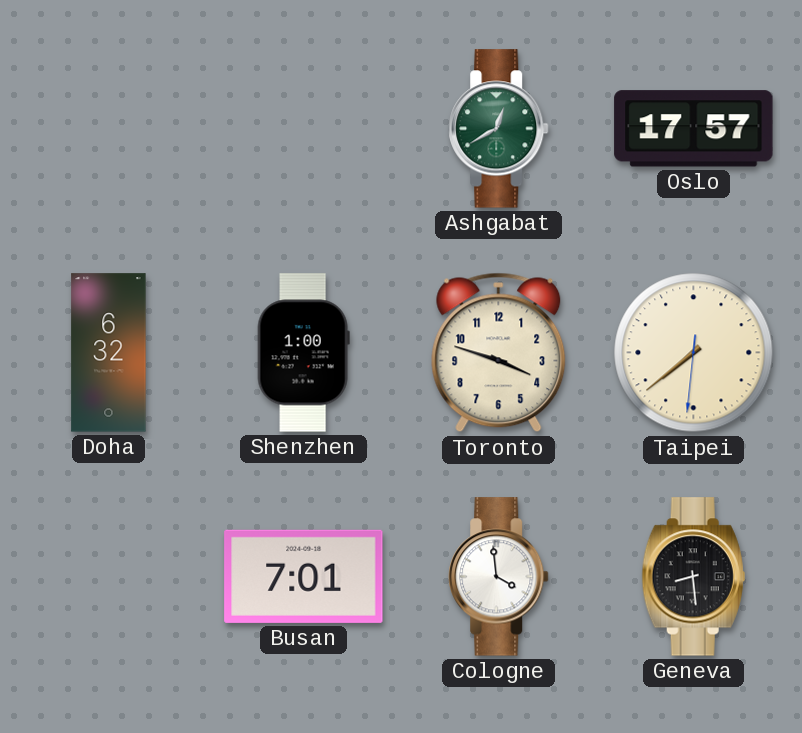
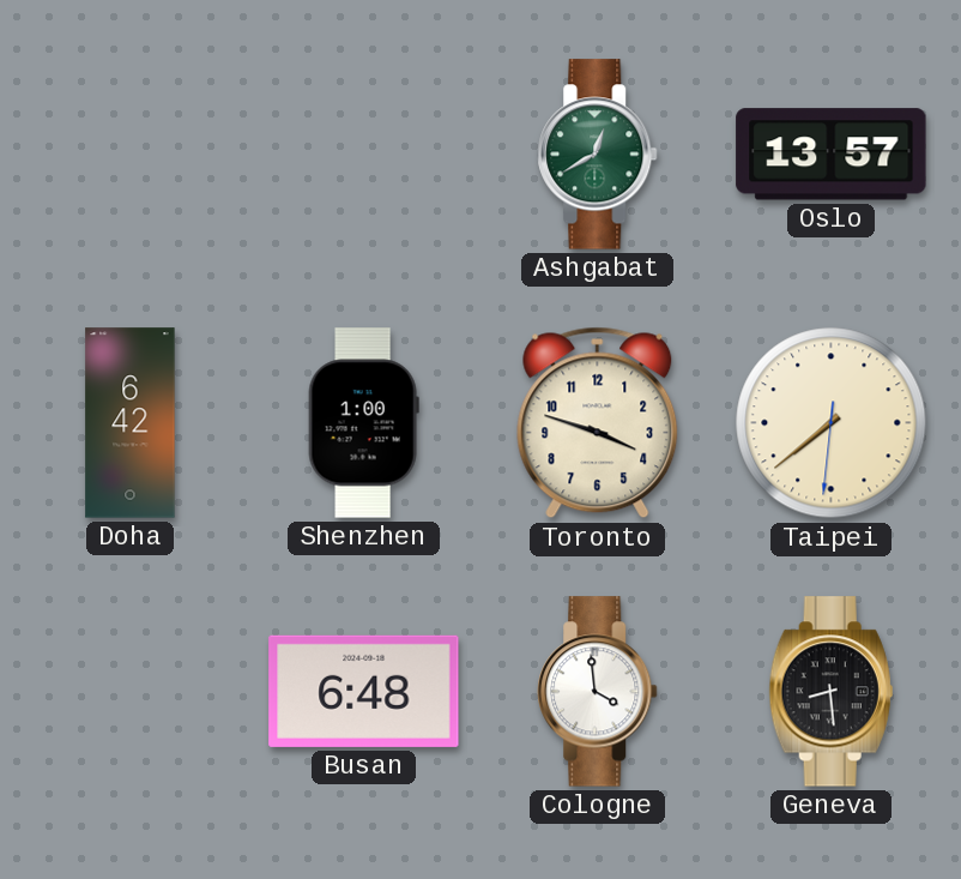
Oslo: 17:57 -> 13:57 (832, 155)
Doha: 6:32 -> 6:42 (131, 423)
Busan: 7:01 -> 6:48 (364, 691)
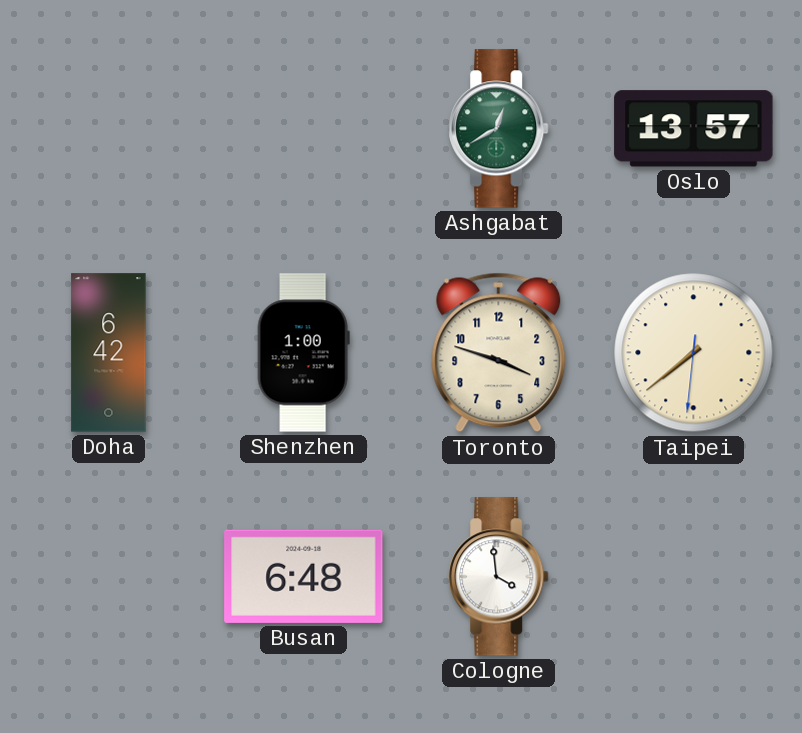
Geneva: 8:29 -> none (830, 692)
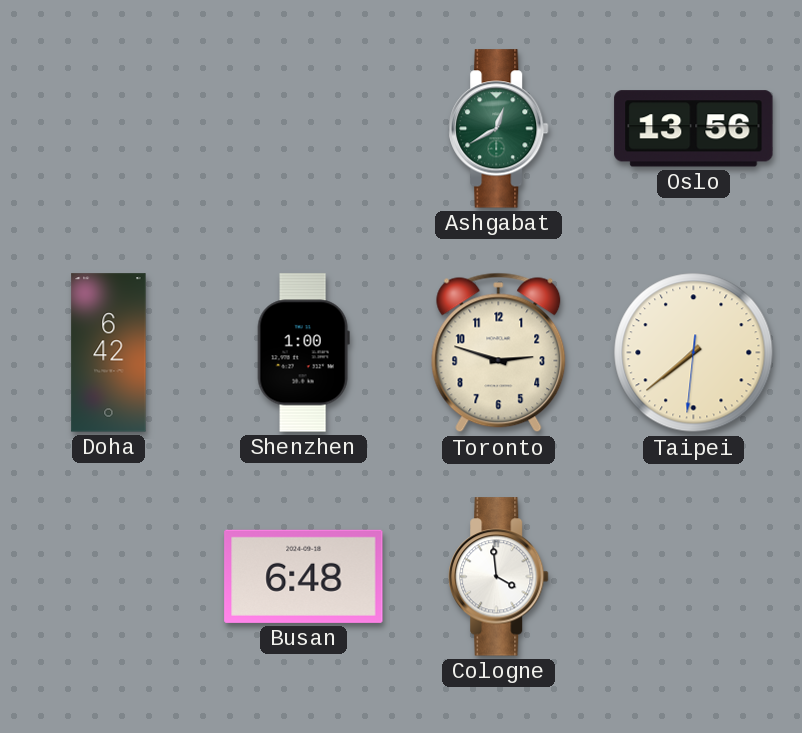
Oslo: 13:57 -> 13:56 (694, 129)
Toronto: 3:48 -> 2:48 (499, 353)
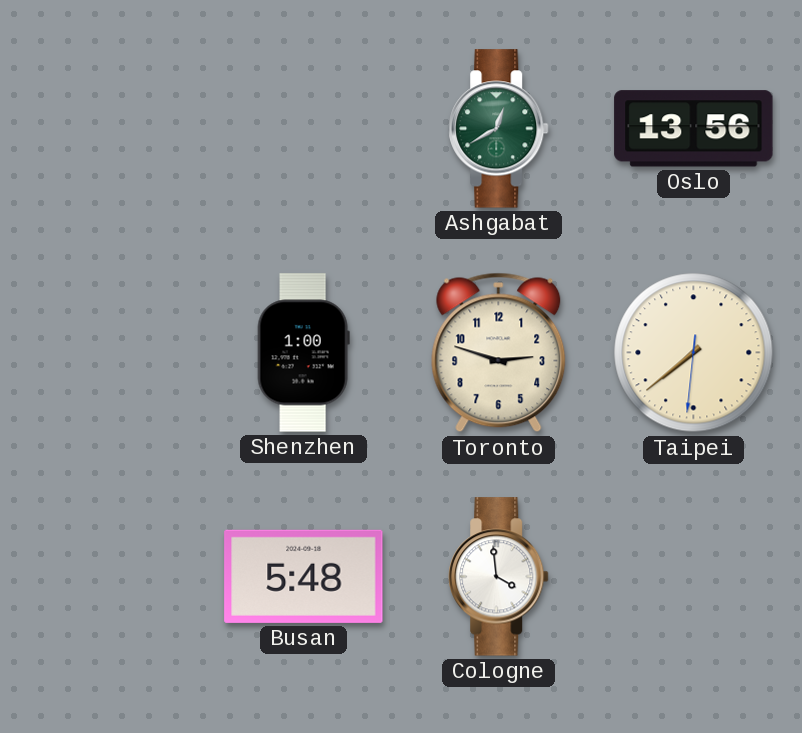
Doha: 6:42 -> none (109, 353)
Busan: 6:48 -> 5:48 (304, 576)
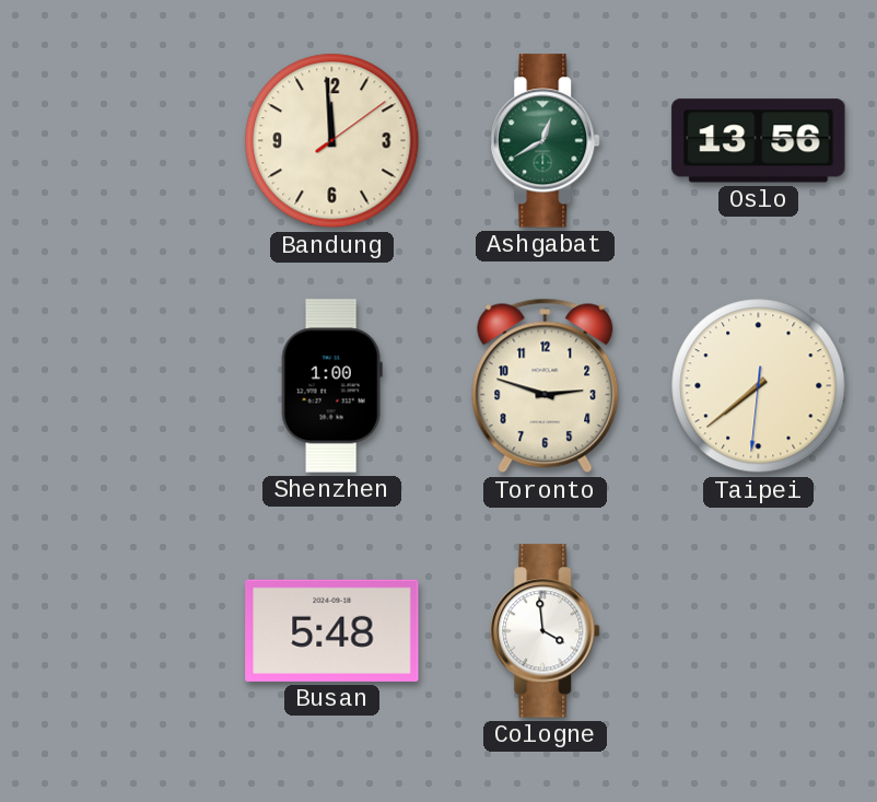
Bandung: none -> 11:59 (332, 141)
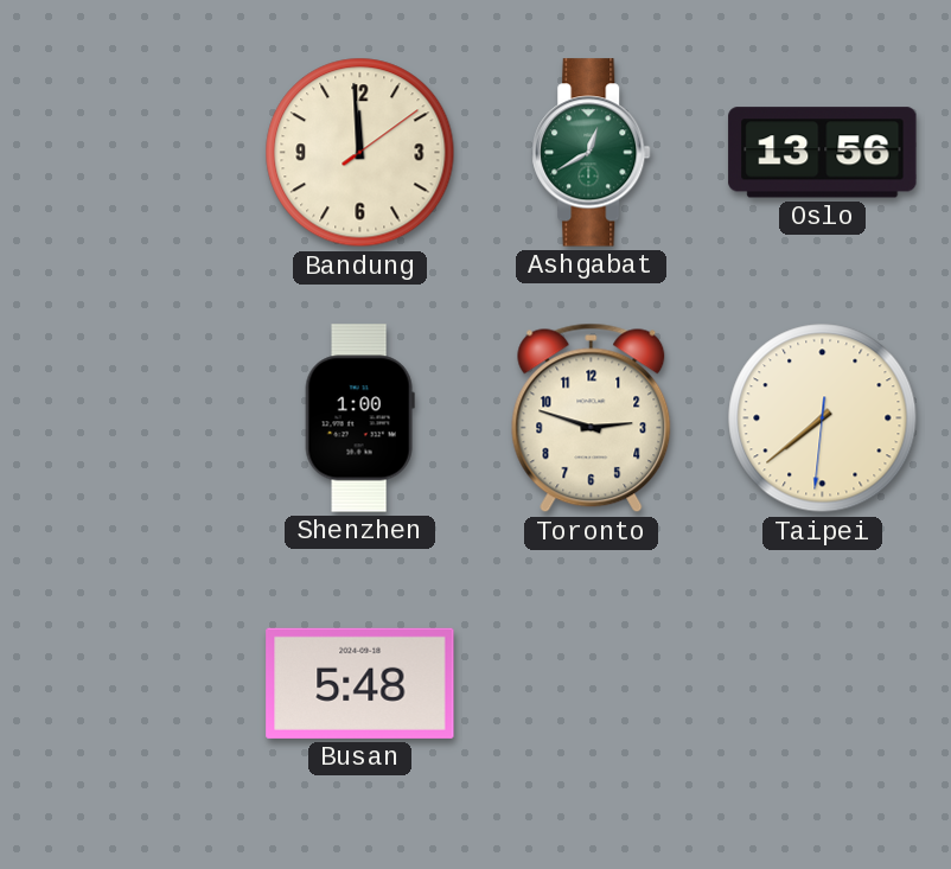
Cologne: 3:59 -> none (546, 631)
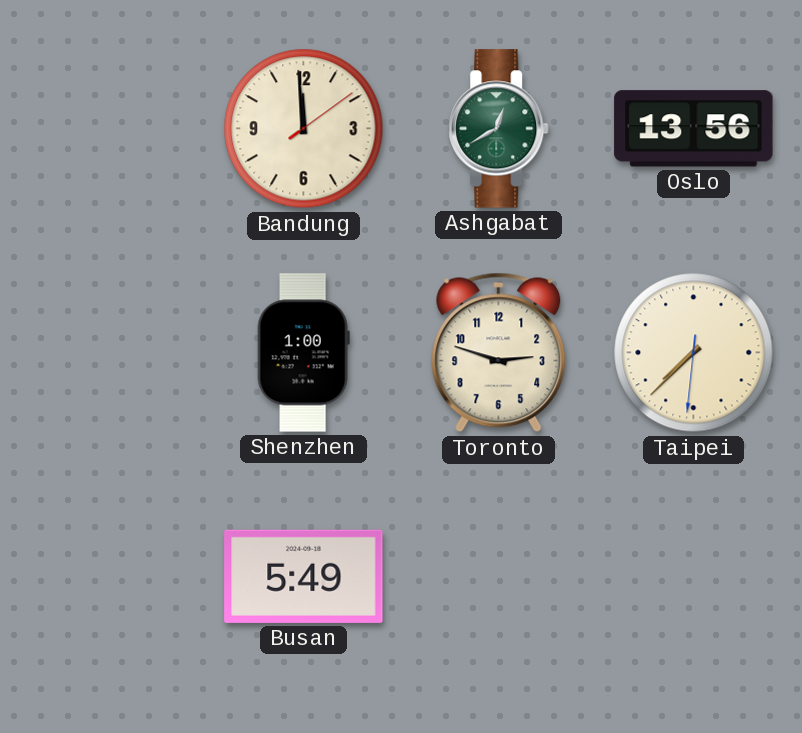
Taipei: 7:38 -> 7:37 (694, 353)
Busan: 5:48 -> 5:49 (304, 576)
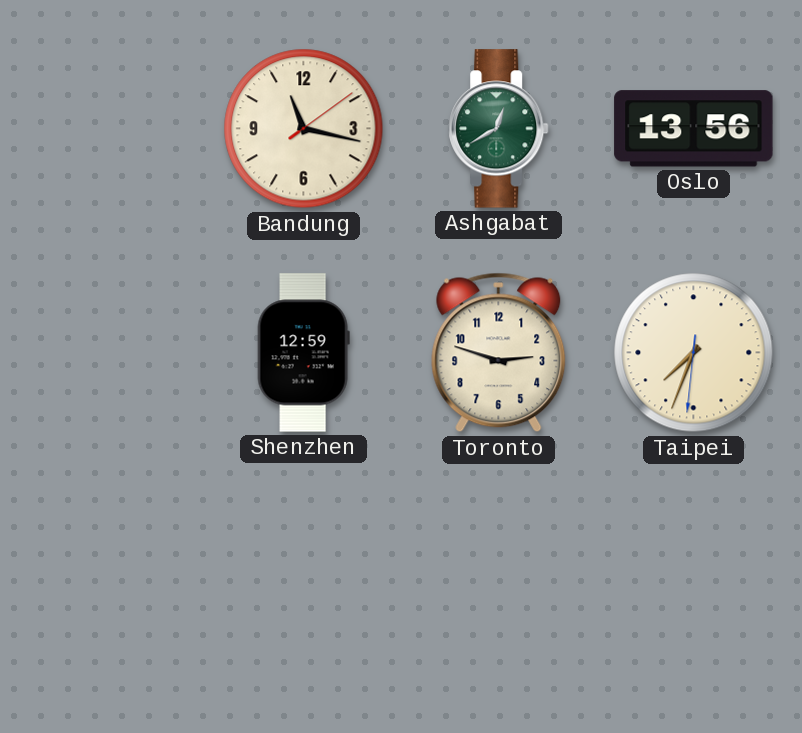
Bandung: 11:59 -> 11:17 (304, 129)
Shenzhen: 1:00 -> 12:59 (303, 353)
Taipei: 7:37 -> 7:33 (694, 353)
Busan: 5:49 -> none (304, 576)
